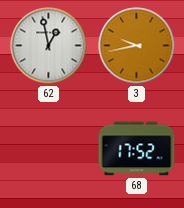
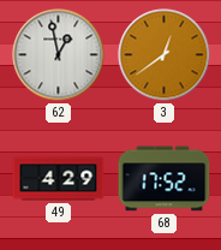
3: 9:43 -> 12:39 (165, 55)
49: none -> 4:29 (59, 179)
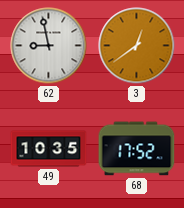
62: 12:58 -> 8:58 (49, 46)
49: 4:29 -> 10:35 (49, 149)
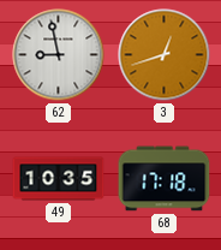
3: 12:39 -> 12:42 (165, 55)
68: 17:52 -> 17:18 (165, 179)
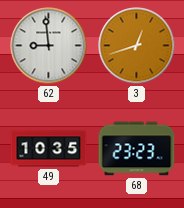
62: 8:58 -> 8:59 (49, 46)
68: 17:18 -> 23:23 (137, 149)
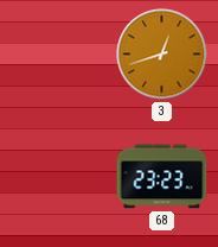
62: 8:59 -> none (49, 46)
49: 10:35 -> none (49, 149)
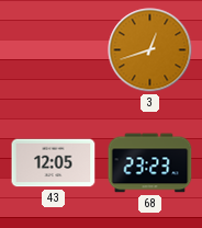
43: none -> 12:05 (54, 163)
